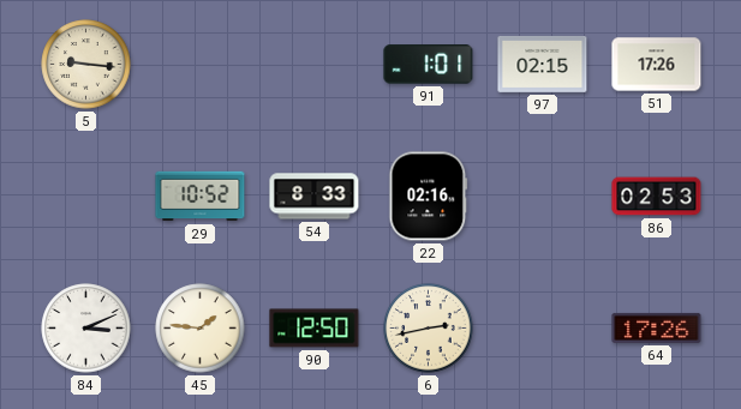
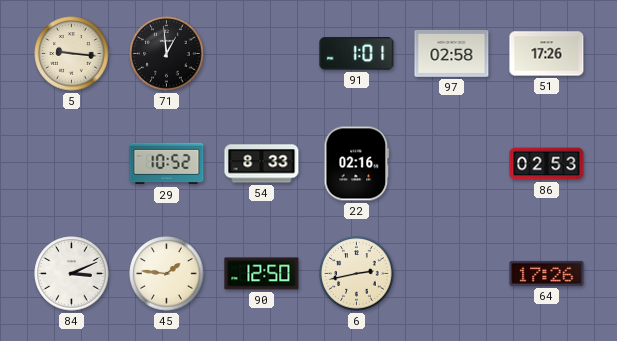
71: none -> 12:59 (167, 54)
97: 02:15 -> 02:58 (452, 54)
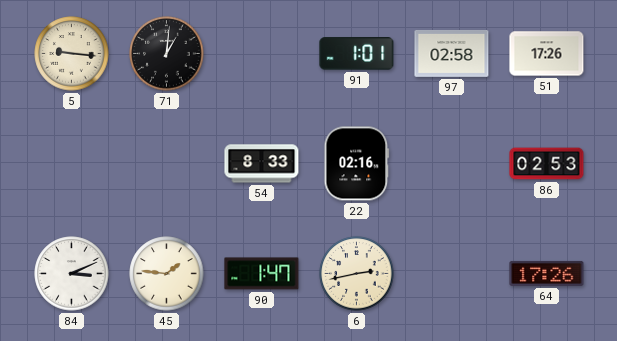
71: 12:59 -> 1:01 (167, 54)
29: 10:52 -> none (167, 164)
90: 12:50 -> 1:47 (262, 274)
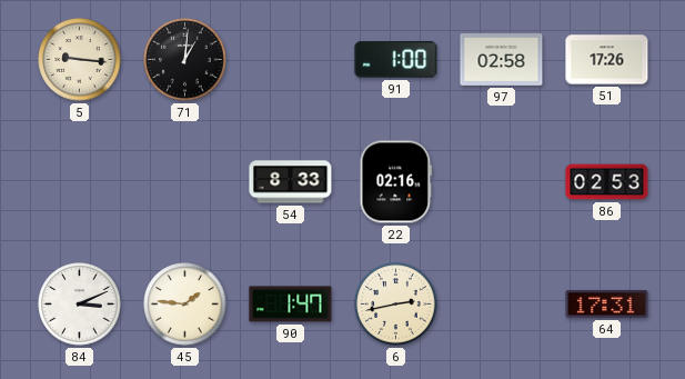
91: 1:01 -> 1:00 (396, 60)
64: 17:26 -> 17:31 (607, 303)
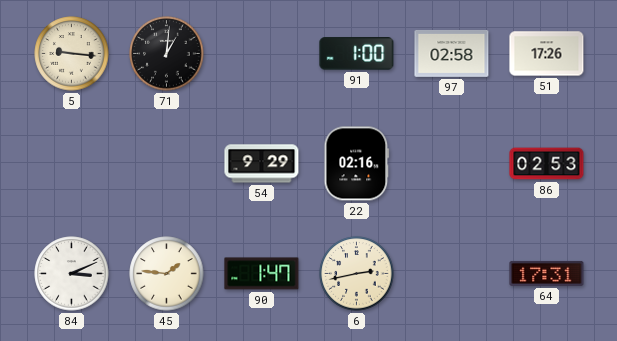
54: 8:33 -> 9:29 (262, 164)
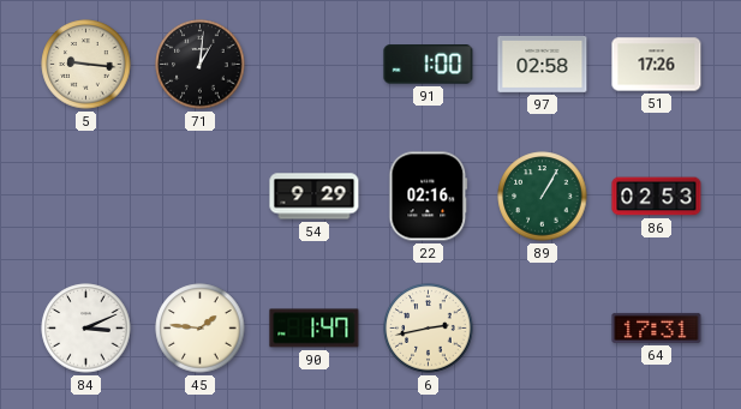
89: none -> 1:05 (543, 197)
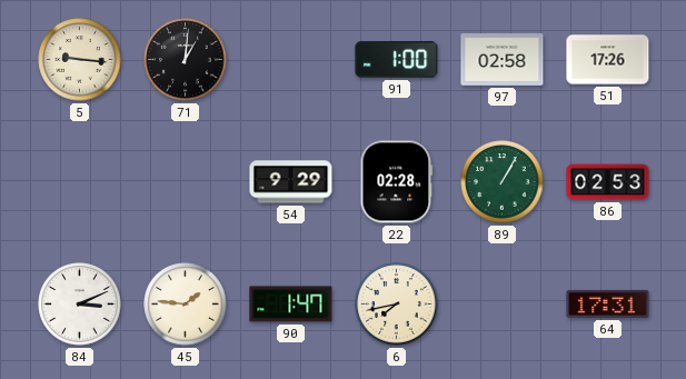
22: 02:16 -> 02:28 (397, 182)
6: 2:43 -> 7:43 (397, 305)
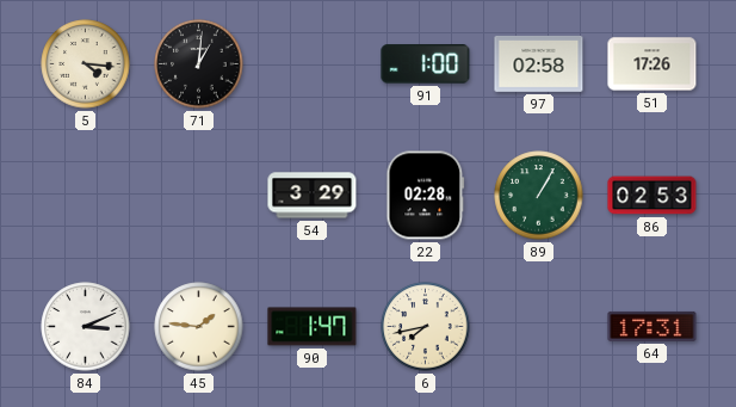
5: 9:16 -> 4:16 (86, 64)
54: 9:29 -> 3:29 (313, 196)
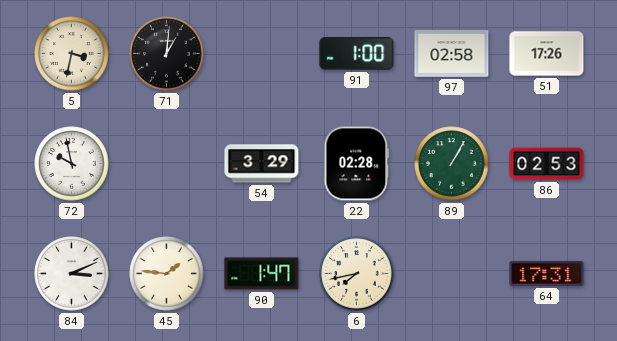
5: 4:16 -> 3:32 (72, 54)
72: none -> 9:58 (72, 164)
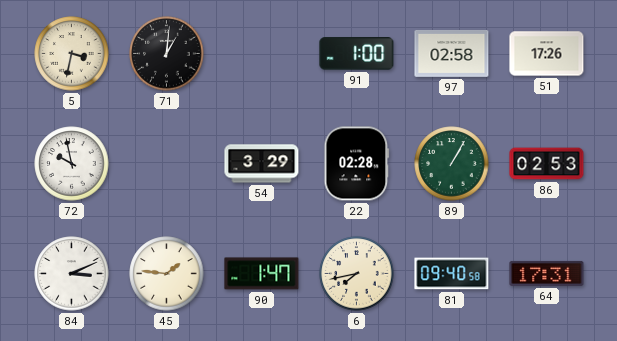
81: none -> 09:40 (452, 274)
